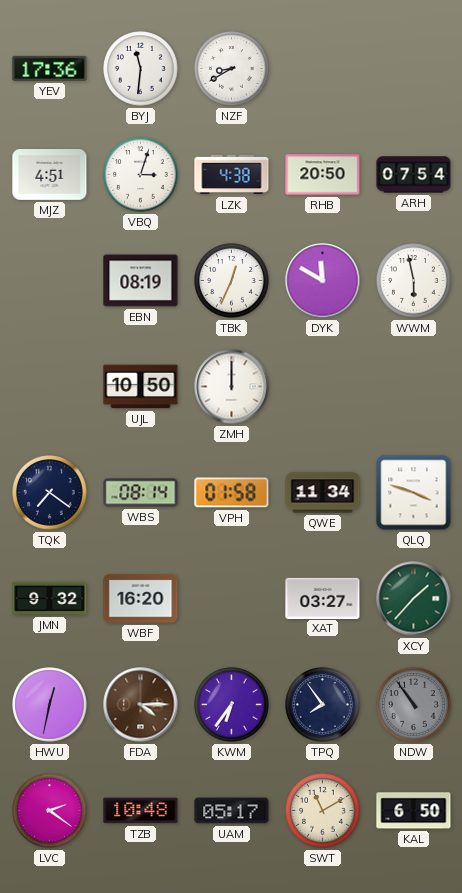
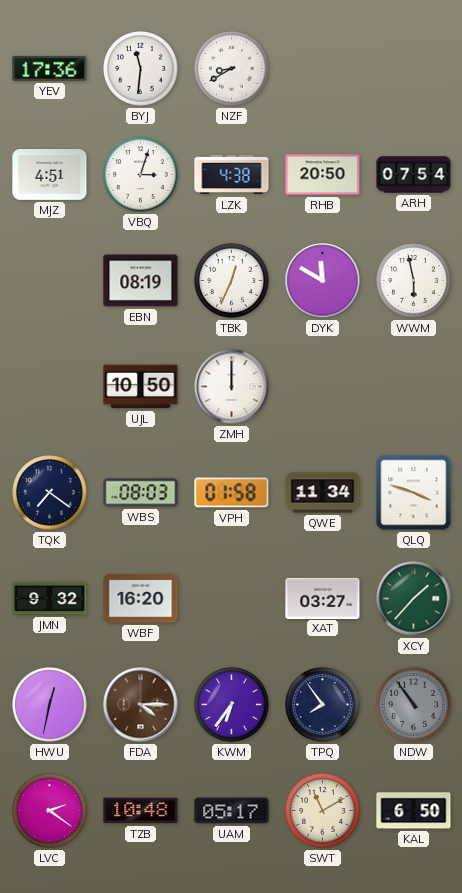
WBS: 08:14 -> 08:03 (141, 493)
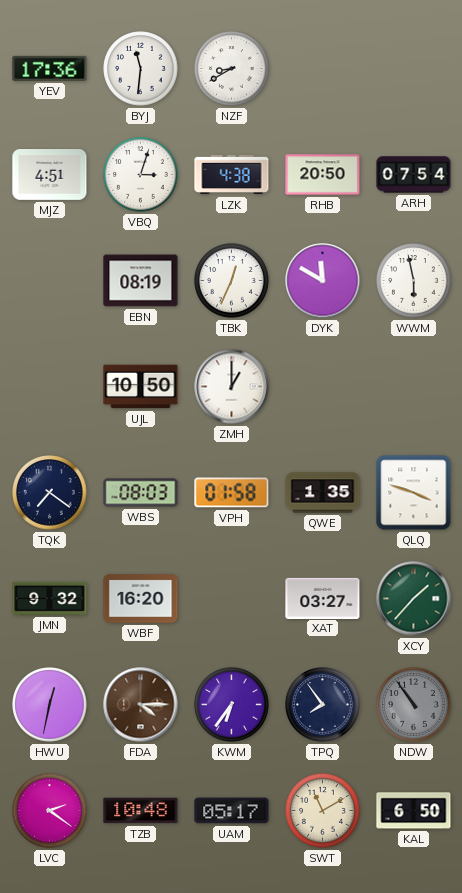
ZMH: 12:00 -> 1:00 (232, 387)
QWE: 11:34 -> 1:35 (323, 493)
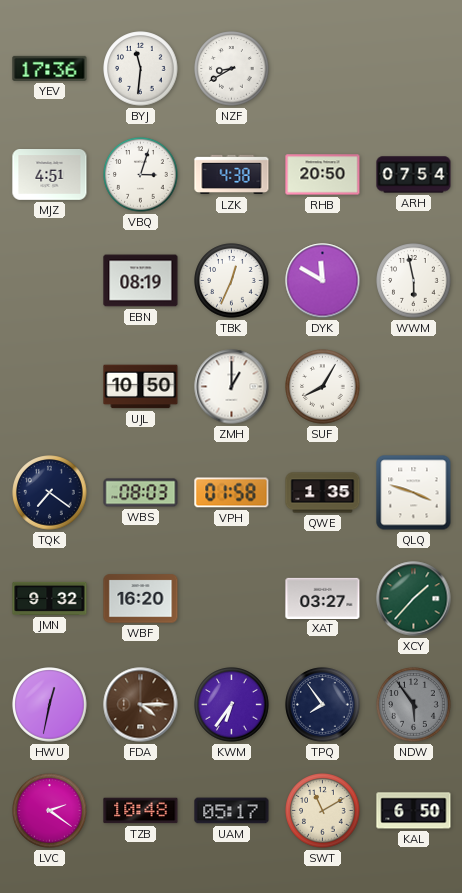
SUF: none -> 8:05 (323, 387)
NDW: 10:54 -> 5:54 (414, 705)
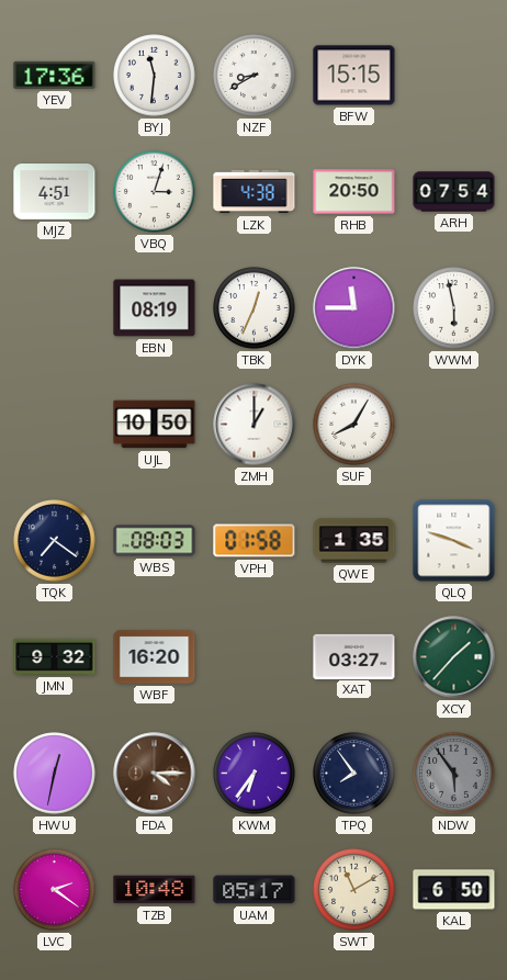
BFW: none -> 15:15 (354, 76)
DYK: 11:50 -> 11:45 (354, 308)
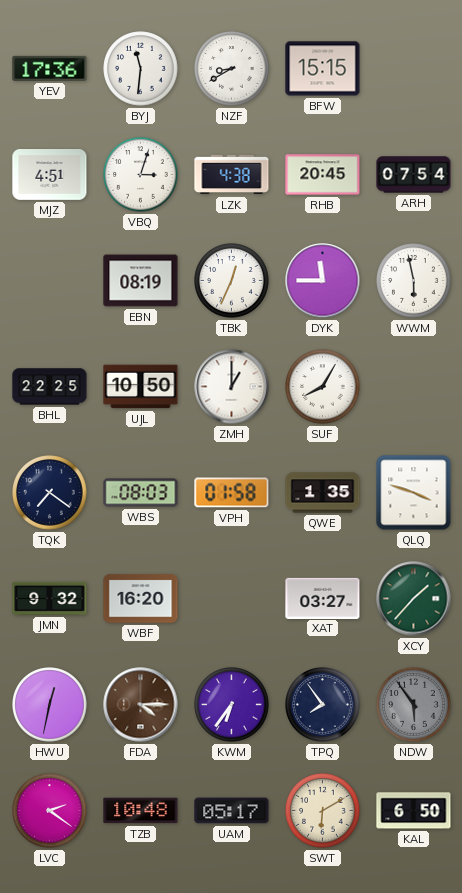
RHB: 20:50 -> 20:45 (323, 175)
BHL: none -> 22:25 (50, 387)
SWT: 11:10 -> 6:10 (323, 811)
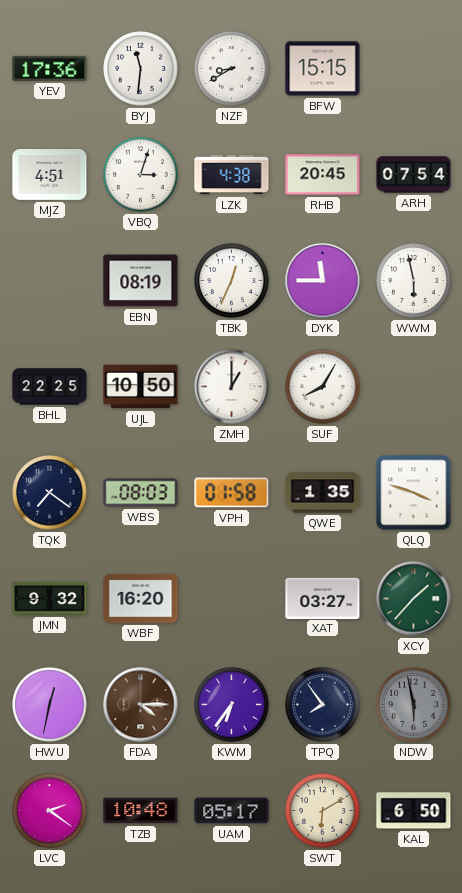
NDW: 5:54 -> 5:58 (414, 705)
